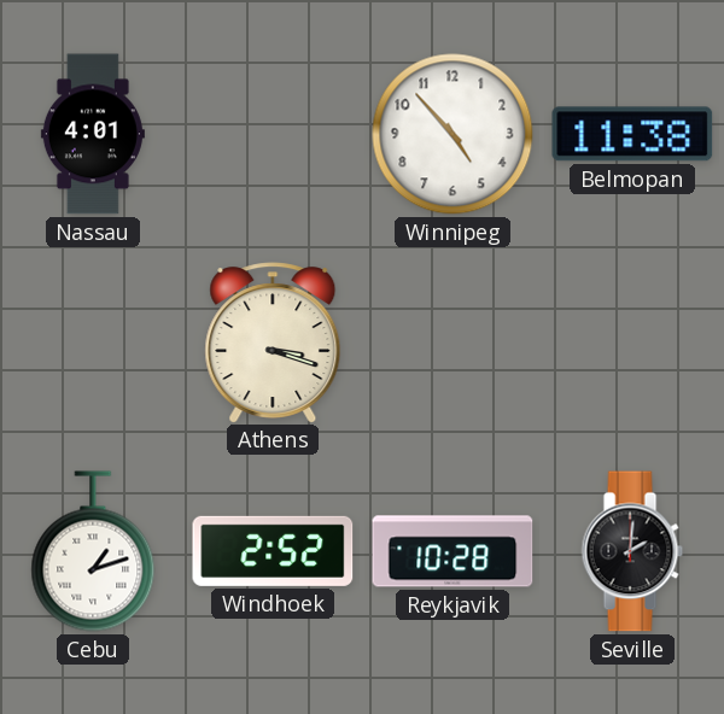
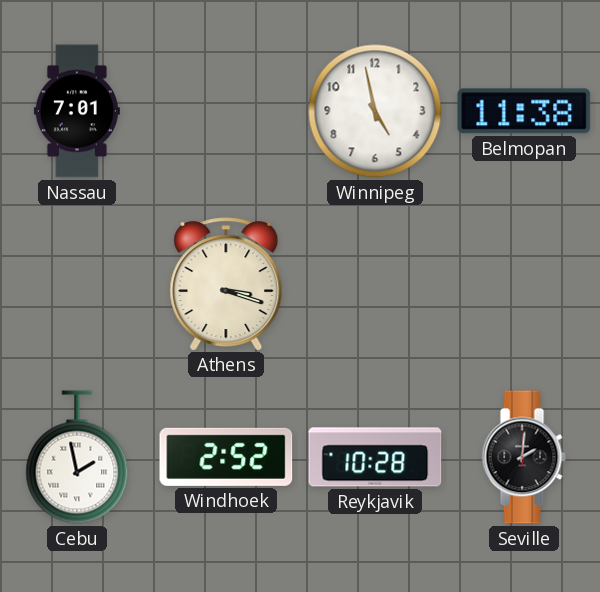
Nassau: 4:01 -> 7:01 (77, 111)
Winnipeg: 4:53 -> 4:58 (375, 111)
Cebu: 1:12 -> 1:58 (77, 457)
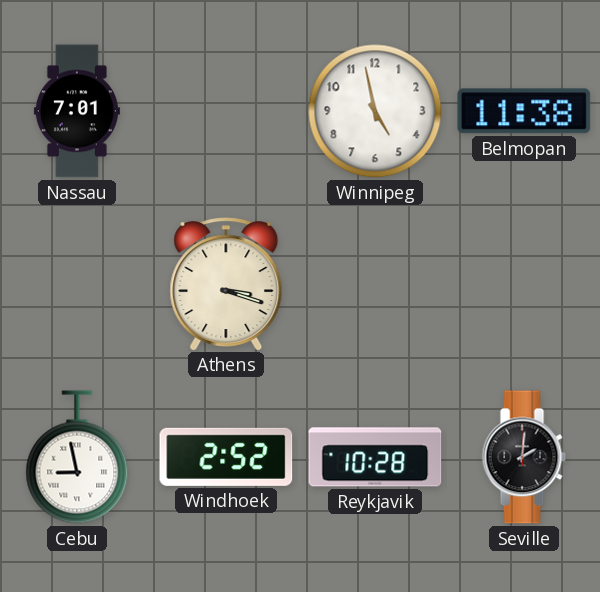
Cebu: 1:58 -> 8:58 (77, 457)
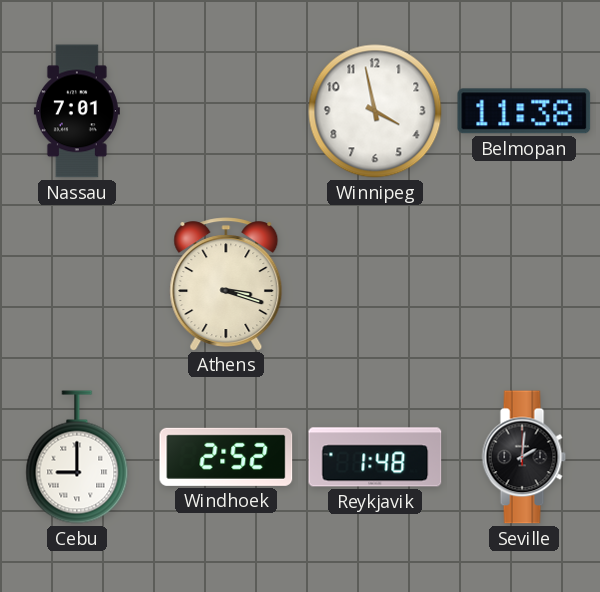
Winnipeg: 4:58 -> 3:58 (375, 111)
Cebu: 8:58 -> 9:00 (77, 457)
Reykjavik: 10:28 -> 1:48 (375, 457)
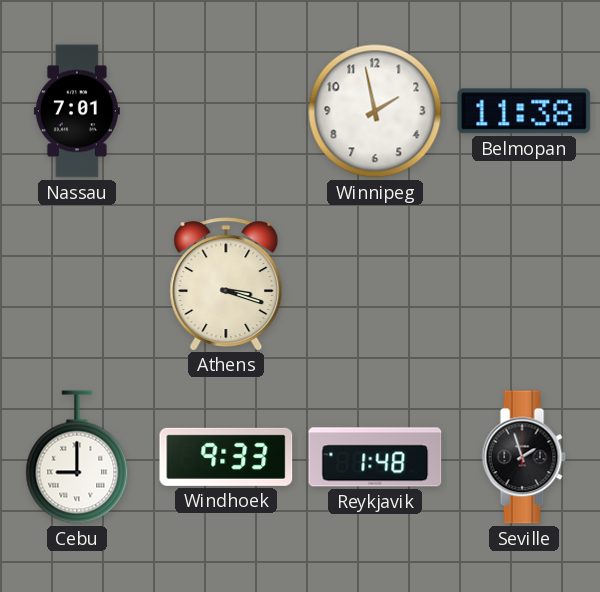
Winnipeg: 3:58 -> 1:58 (375, 111)
Windhoek: 2:52 -> 9:33 (226, 457)
Seville: 2:01 -> 1:57 (524, 457)
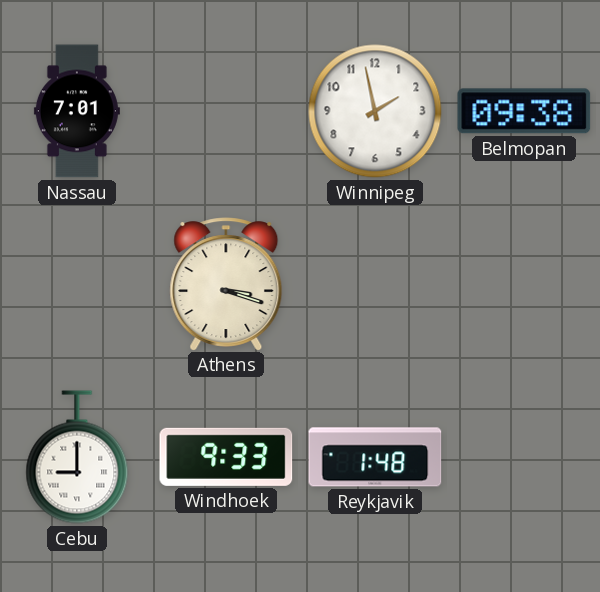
Belmopan: 11:38 -> 09:38 (524, 111)
Seville: 1:57 -> none (524, 457)
